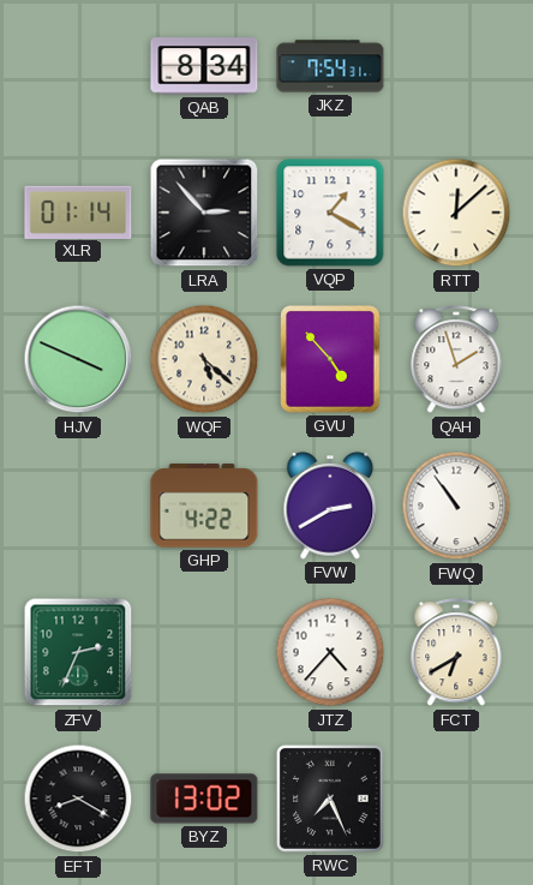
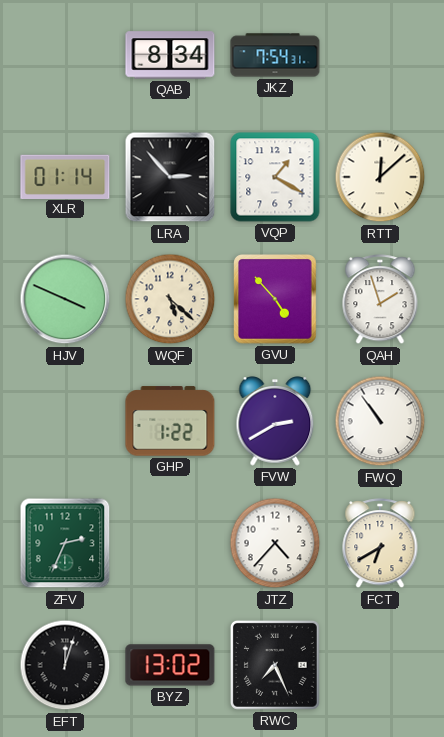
GHP: 4:22 -> 1:22 (170, 421)
EFT: 8:20 -> 12:03 (65, 665)
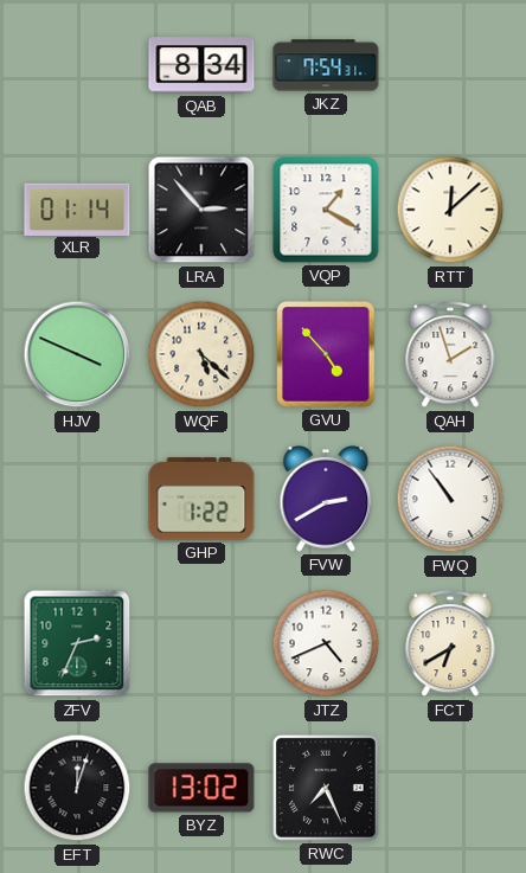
JTZ: 4:37 -> 4:41 (326, 643)
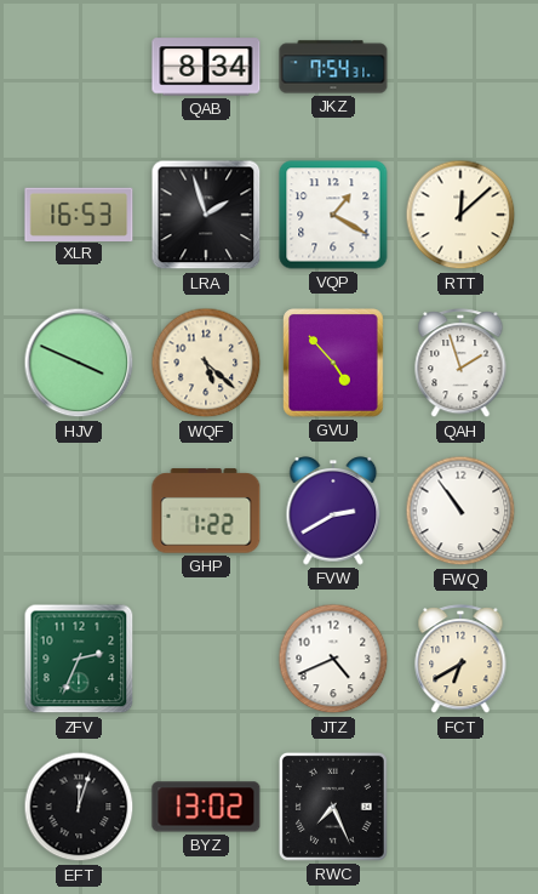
XLR: 01:14 -> 16:53 (79, 213)
LRA: 2:53 -> 1:57 (206, 215)
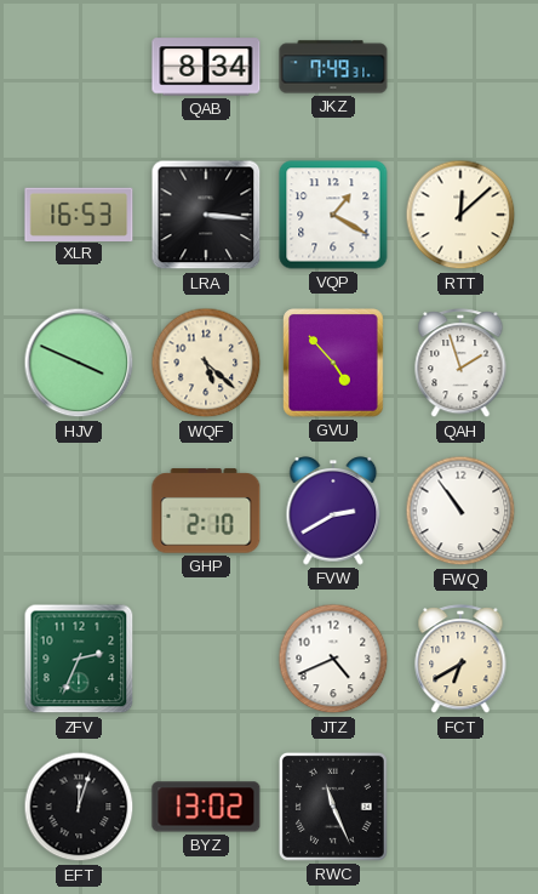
JKZ: 7:54 -> 7:49 (333, 67)
LRA: 1:57 -> 3:16 (206, 215)
GHP: 1:22 -> 2:10 (206, 511)
RWC: 7:26 -> 11:26 (333, 807)
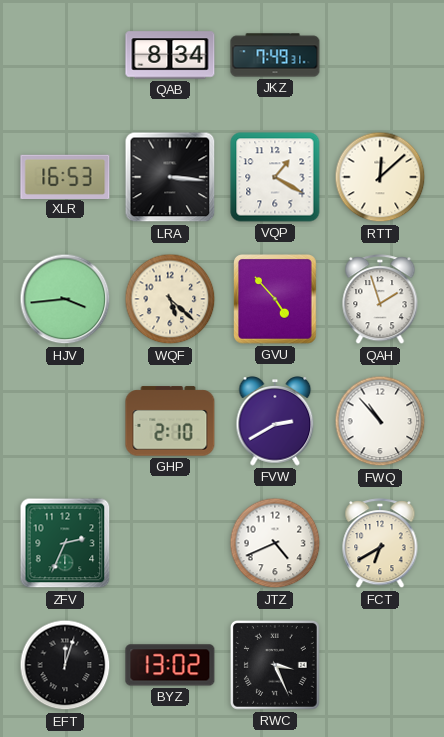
HJV: 3:49 -> 3:44 (65, 299)
FWQ: 10:54 -> 10:53 (380, 421)
RWC: 11:26 -> 3:26 (275, 665)
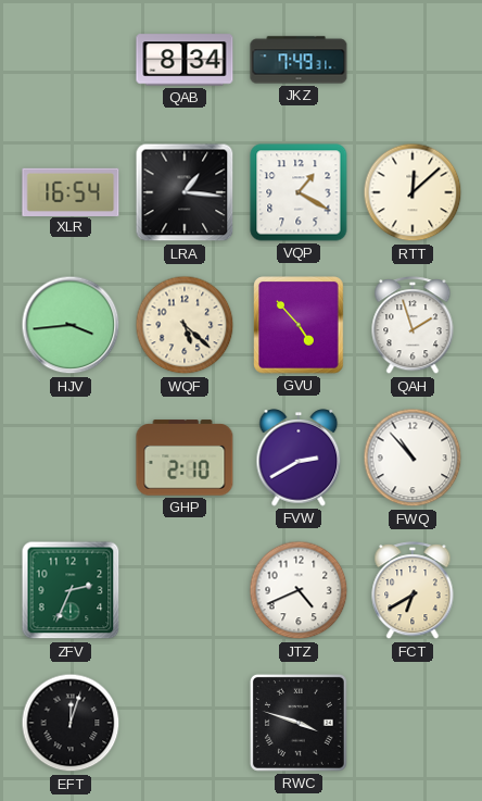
XLR: 16:53 -> 16:54 (71, 191)
LRA: 3:16 -> 1:16 (185, 192)
BYZ: 13:02 -> none (170, 665)
RWC: 3:26 -> 3:48 (299, 723)
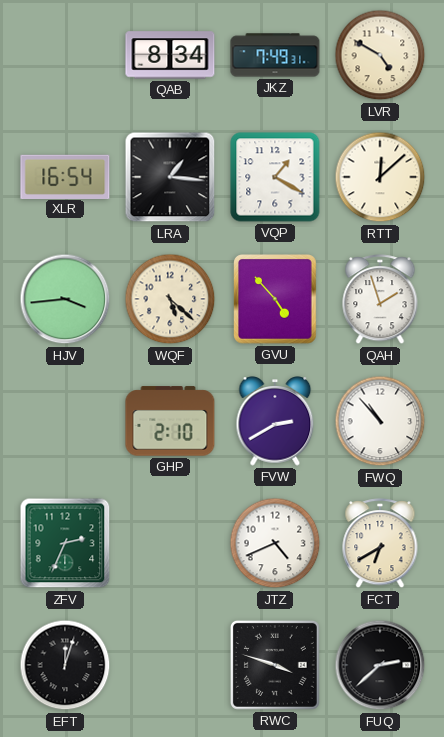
LVR: none -> 4:50 (380, 55)
FUQ: none -> 2:38 (380, 665)
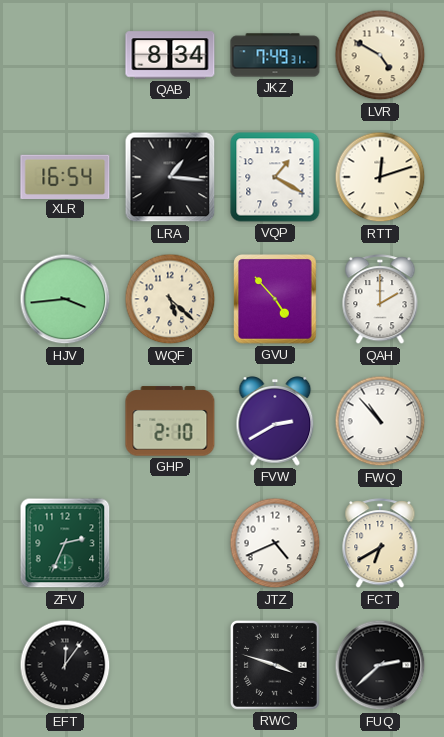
RTT: 12:08 -> 12:12 (380, 177)
QAH: 1:57 -> 2:00 (380, 300)
EFT: 12:03 -> 12:06 (65, 665)
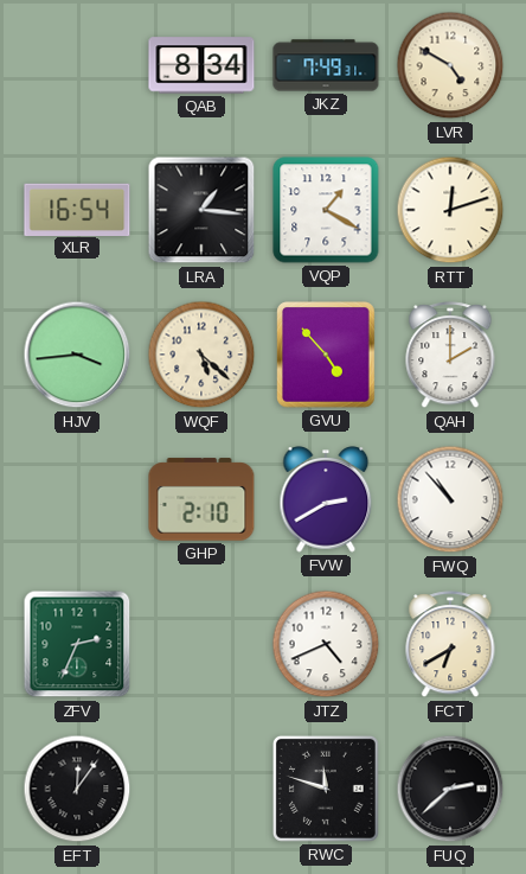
RWC: 3:48 -> 11:48 (326, 789)
